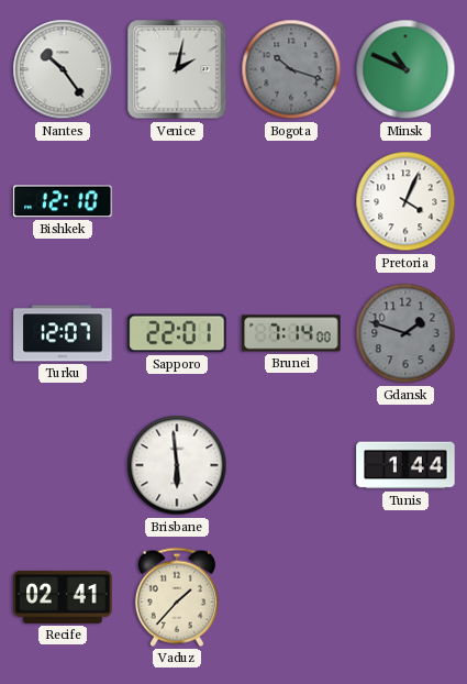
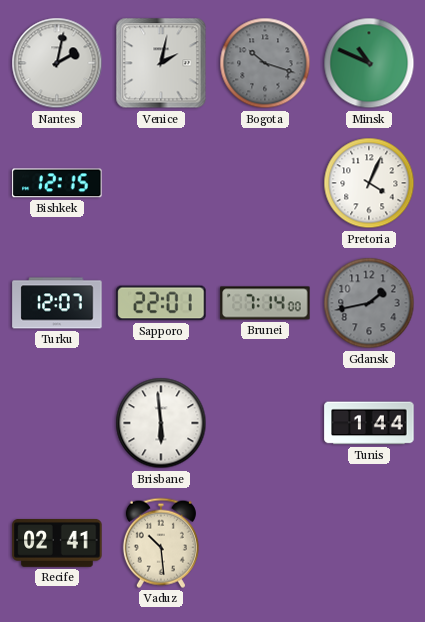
Nantes: 10:24 -> 2:02 (57, 63)
Bishkek: 12:10 -> 12:15 (57, 183)
Gdansk: 1:48 -> 1:43 (369, 303)
Vaduz: 1:37 -> 10:29 (161, 543)
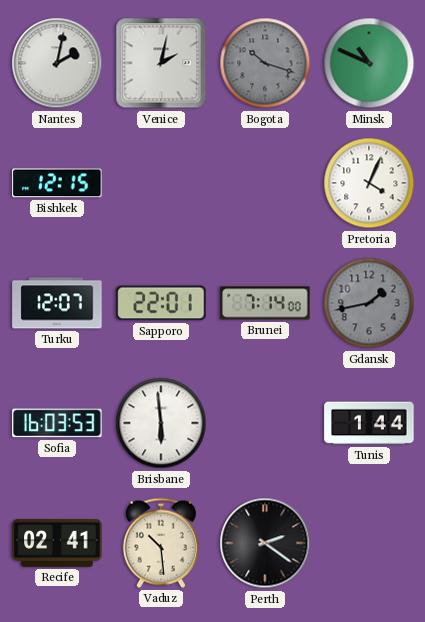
Sofia: none -> 16:03 (57, 423)
Perth: none -> 2:21 (265, 543)
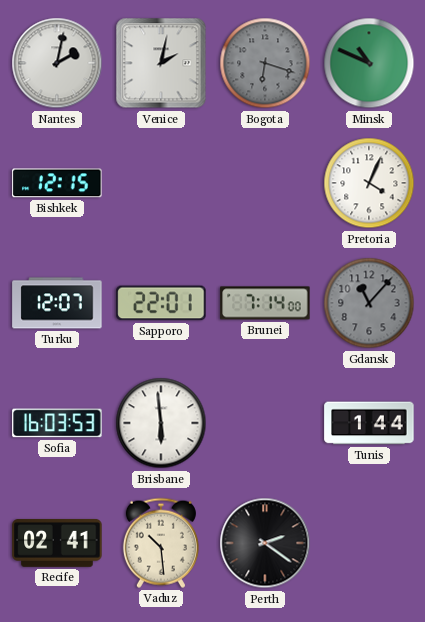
Bogota: 10:18 -> 6:18 (265, 63)
Gdansk: 1:43 -> 11:07 (369, 303)
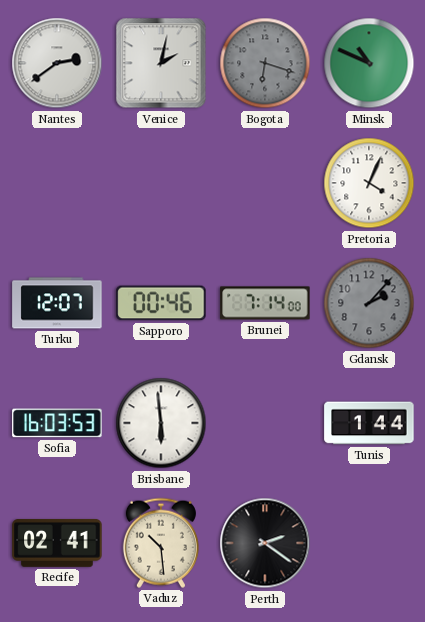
Nantes: 2:02 -> 2:39 (57, 63)
Bishkek: 12:15 -> none (57, 183)
Sapporo: 22:01 -> 00:46 (161, 303)
Gdansk: 11:07 -> 2:07 (369, 303)
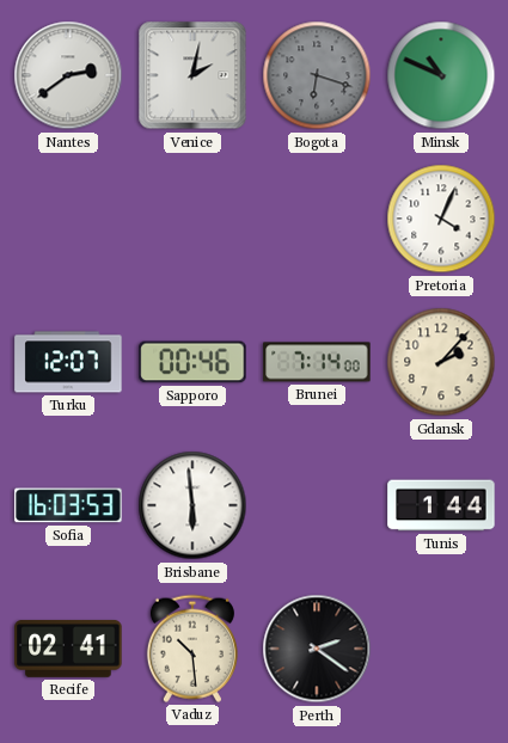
Gdansk dial: grey -> cream (441, 362)
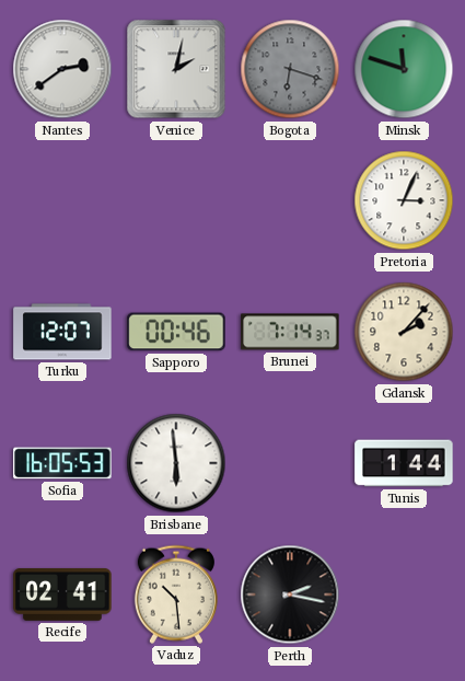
Minsk: 10:49 -> 11:48 (404, 69)
Pretoria: 4:04 -> 3:04 (404, 200)
Brunei: 7:14:00 -> 7:14:37 (290, 332)
Sofia: 16:03 -> 16:05 (62, 463)
Perth: 2:21 -> 2:17 (290, 595)
